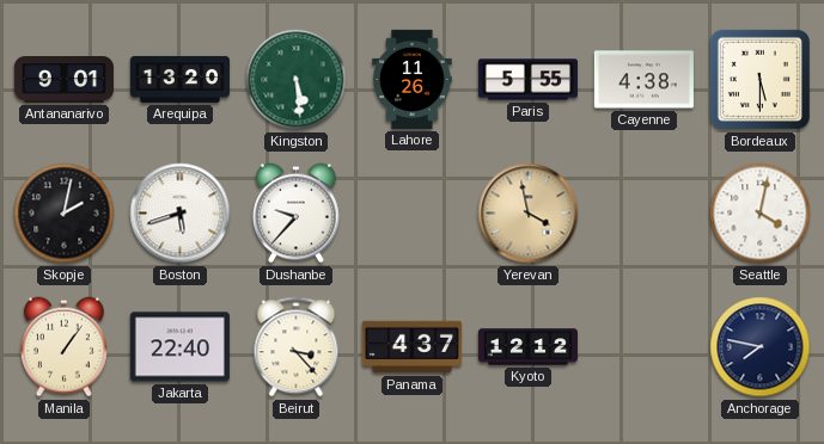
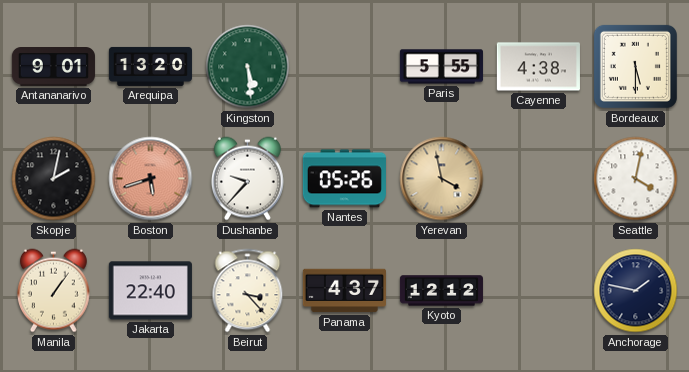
Lahore: 11:26 -> none (413, 79)
Boston dial: white -> salmon (151, 179)
Nantes: none -> 05:26 (344, 179)
Anchorage: 7:47 -> 1:47 (636, 291)
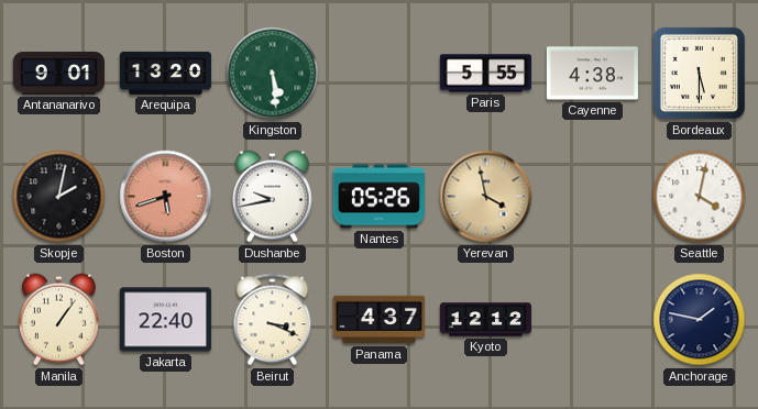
Dushanbe: 9:37 -> 9:43 (272, 197)
Beirut: 3:23 -> 3:19 (273, 320)
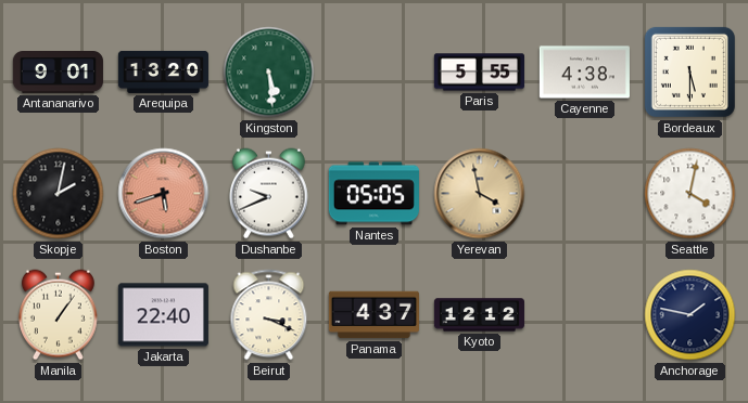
Dushanbe: 9:43 -> 9:41 (268, 194)
Nantes: 05:26 -> 05:05 (373, 194)
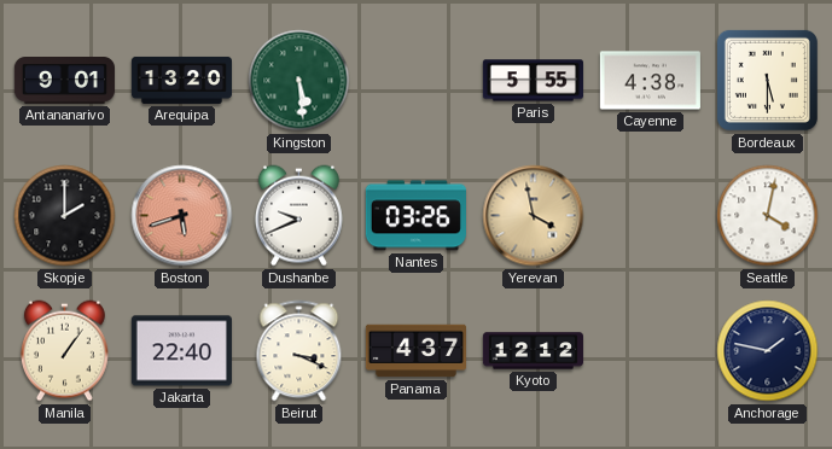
Skopje: 2:02 -> 2:00 (65, 216)
Nantes: 05:05 -> 03:26 (415, 216)
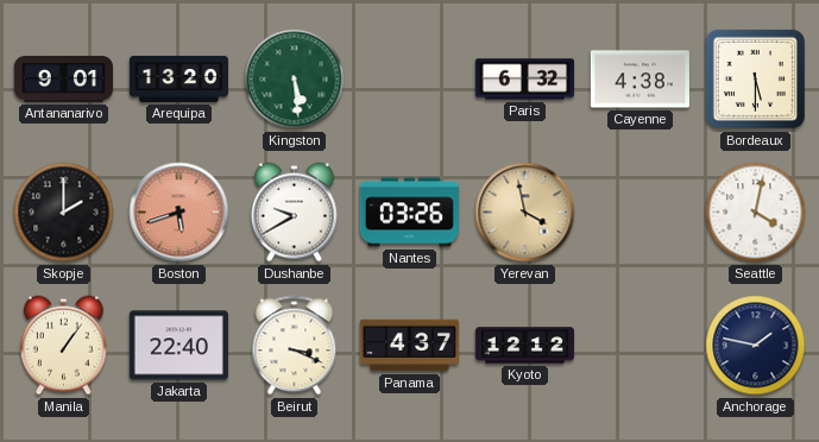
Paris: 5:55 -> 6:32 (524, 80)
Dushanbe: 9:41 -> 9:40 (294, 213)
